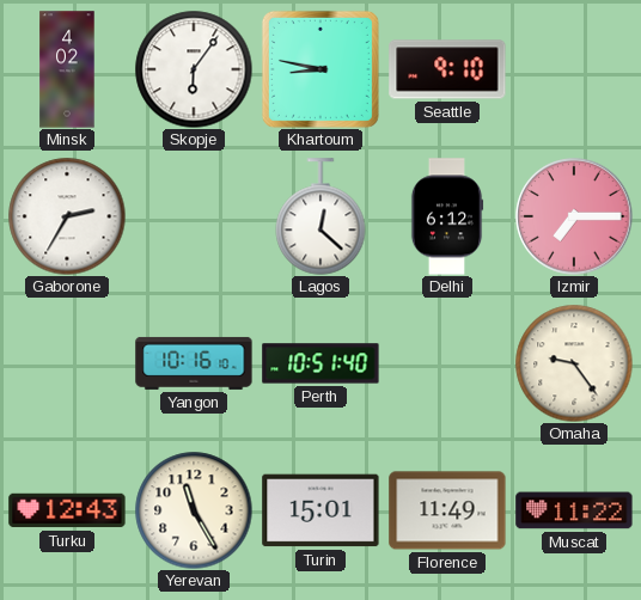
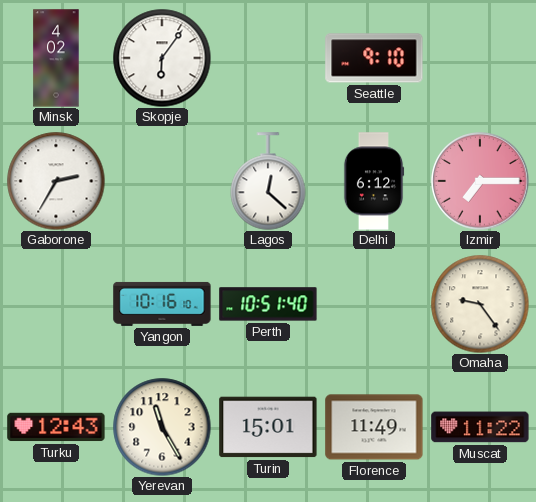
Khartoum: 8:47 -> none (320, 69)
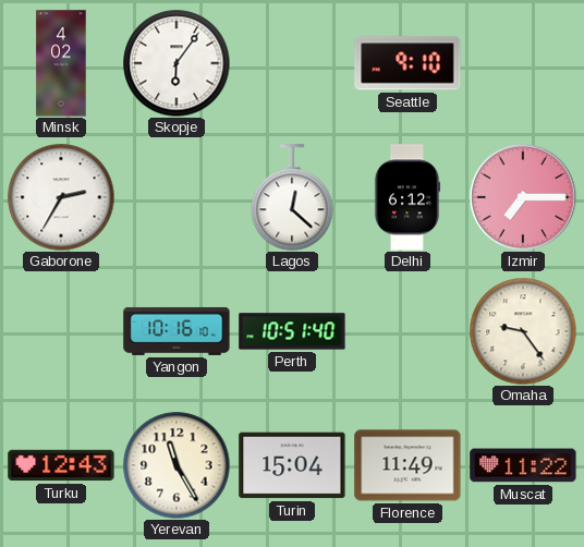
Turin: 15:01 -> 15:04 (292, 465)
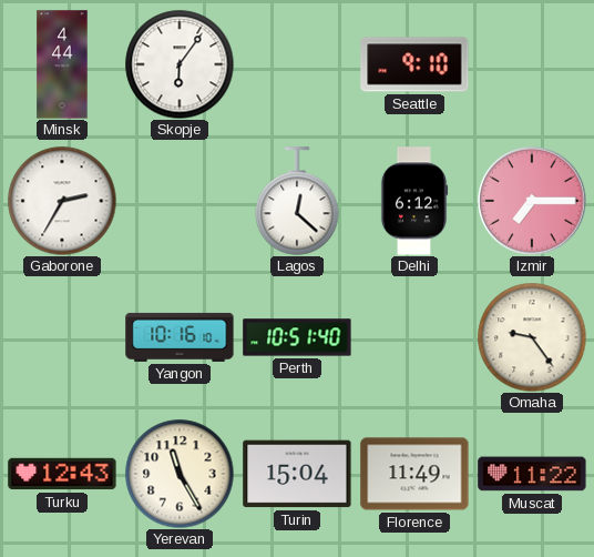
Minsk: 4:02 -> 4:44 (62, 64)
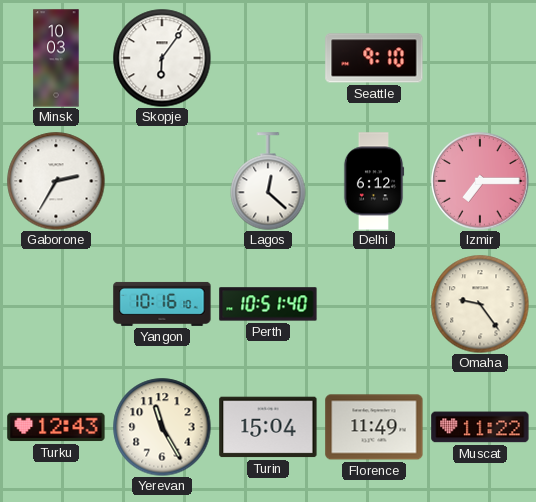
Minsk: 4:44 -> 10:03 (56, 58)
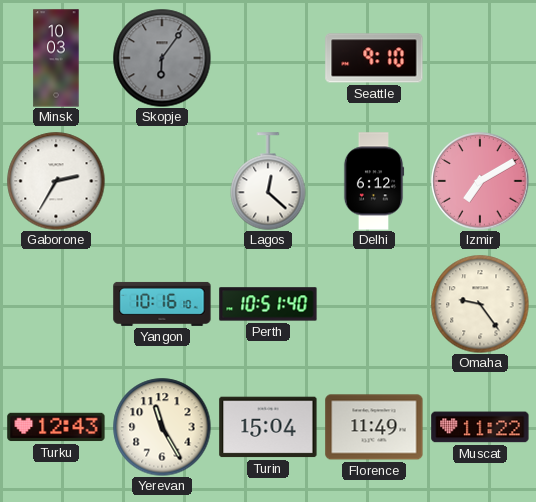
Skopje dial: white -> grey (162, 58)
Izmir: 7:15 -> 7:10 (480, 181)
